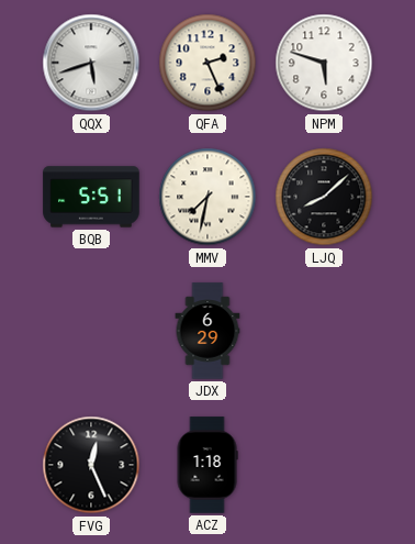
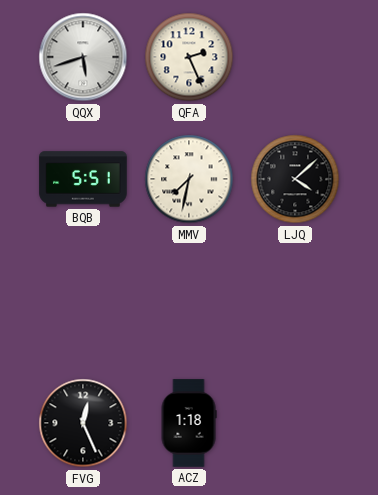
NPM: 5:48 -> none (324, 63)
LJQ: 8:08 -> 4:08 (295, 179)
JDX: 6:29 -> none (207, 331)
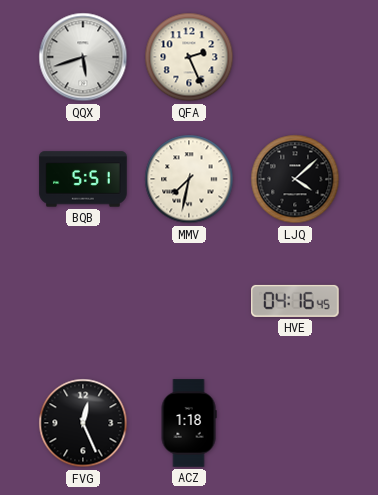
HVE: none -> 04:16 (295, 301)
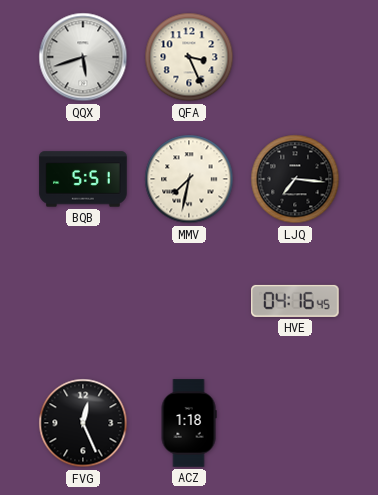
QFA: 2:26 -> 3:26 (189, 57)
LJQ: 4:08 -> 7:16 (295, 179)
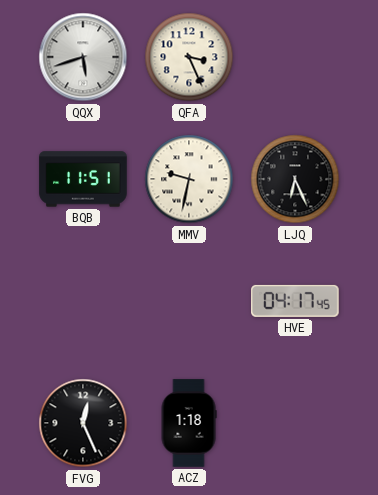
BQB: 5:51 -> 11:51 (83, 179)
MMV: 7:32 -> 9:32 (189, 179)
LJQ: 7:16 -> 6:26 (295, 179)
HVE: 04:16 -> 04:17 (295, 301)
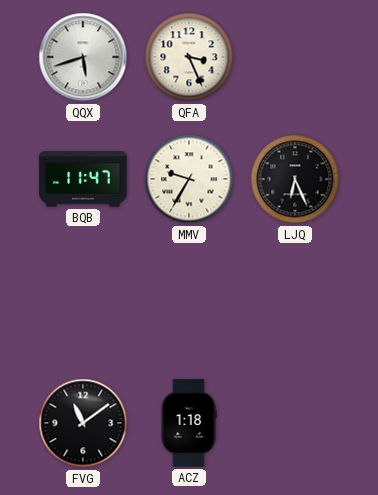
BQB: 11:51 -> 11:47 (83, 179)
MMV: 9:32 -> 9:35 (189, 179)
HVE: 04:17 -> none (295, 301)
FVG: 12:26 -> 11:09 (83, 423)
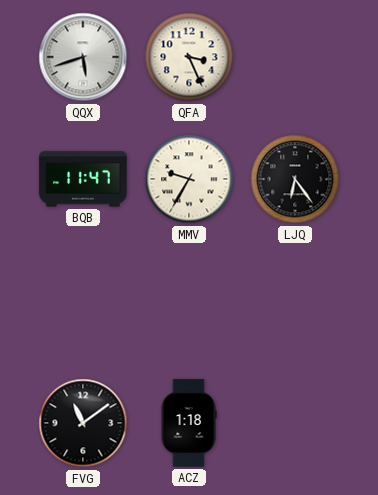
LJQ: 6:26 -> 6:24 (295, 179)
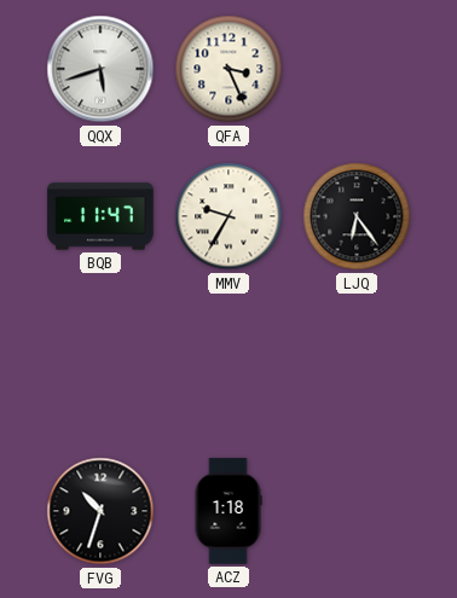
FVG: 11:09 -> 10:33 (100, 511)
